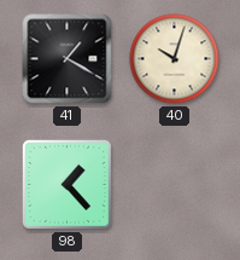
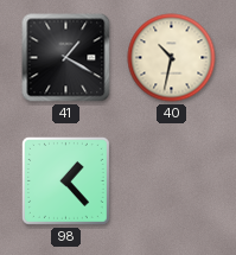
40: 10:03 -> 10:32 (172, 58)
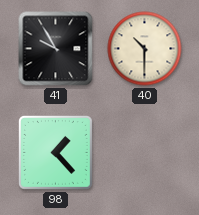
41: 1:20 -> 9:55 (56, 49)
40: 10:32 -> 10:30 (145, 49)
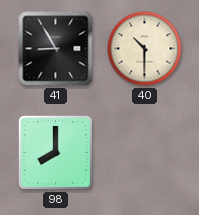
41: 9:55 -> 8:55 (56, 49)
98: 1:23 -> 8:00 (56, 153)
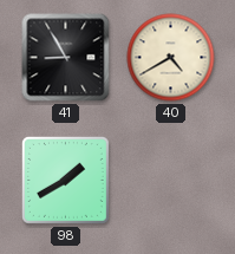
40: 10:30 -> 4:40 (171, 58)
98: 8:00 -> 1:40 (66, 181)
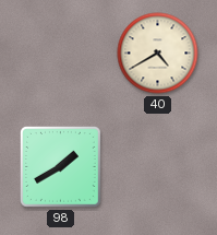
41: 8:55 -> none (66, 58)
